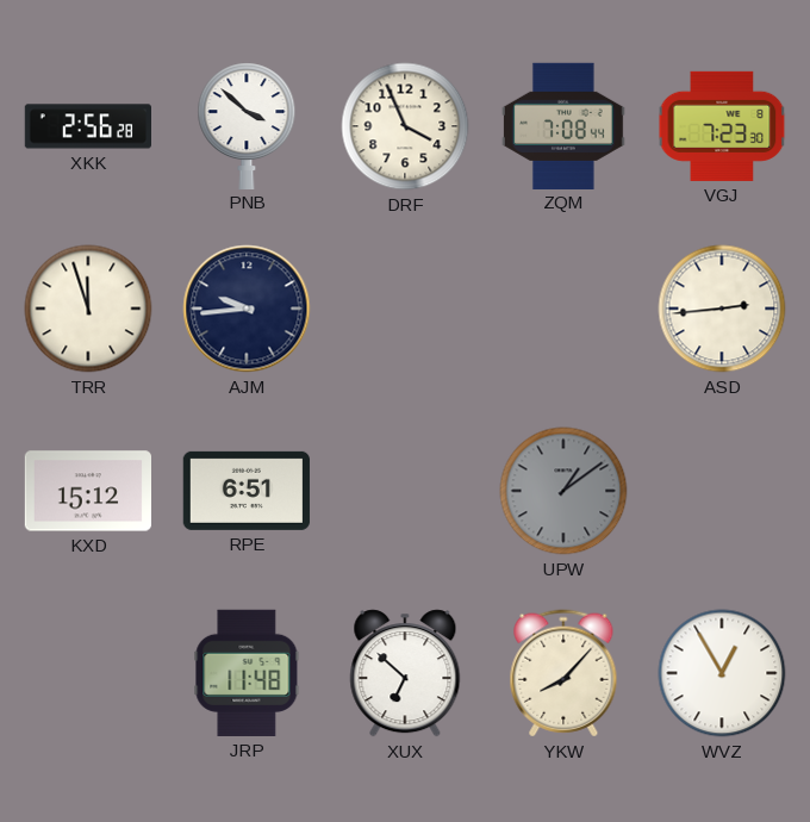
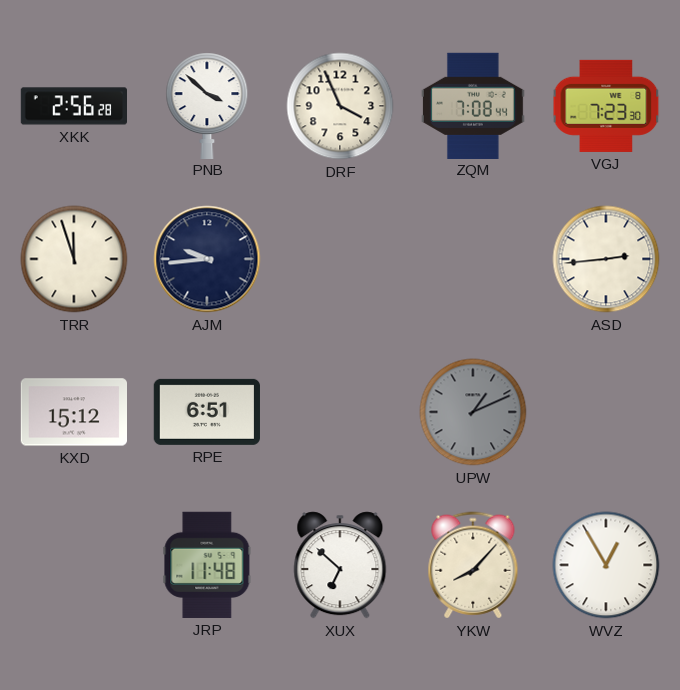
UPW: 1:09 -> 1:11 (473, 412)
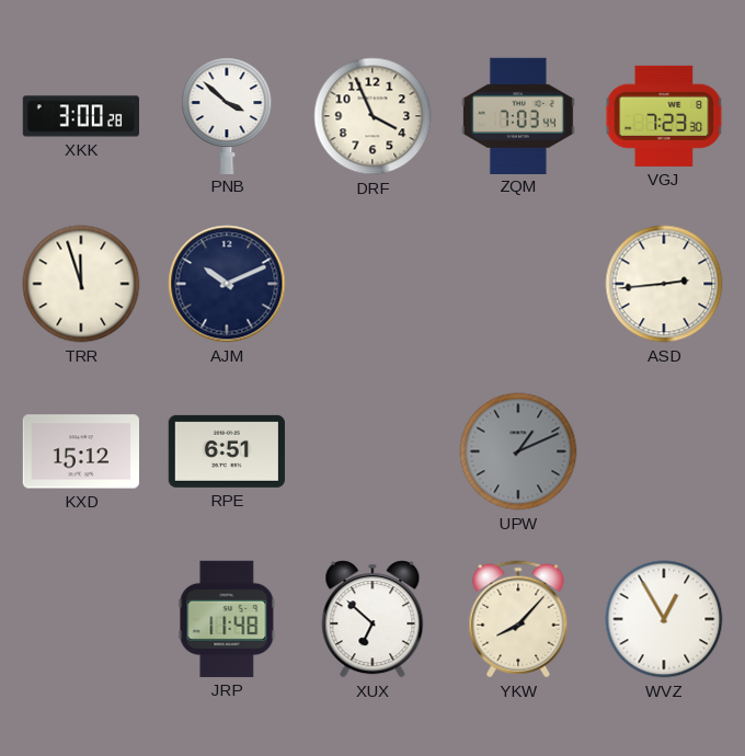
XKK: 2:56 -> 3:00 (80, 116)
ZQM: 7:08 -> 7:03 (518, 115)
AJM: 9:44 -> 10:11 (227, 284)
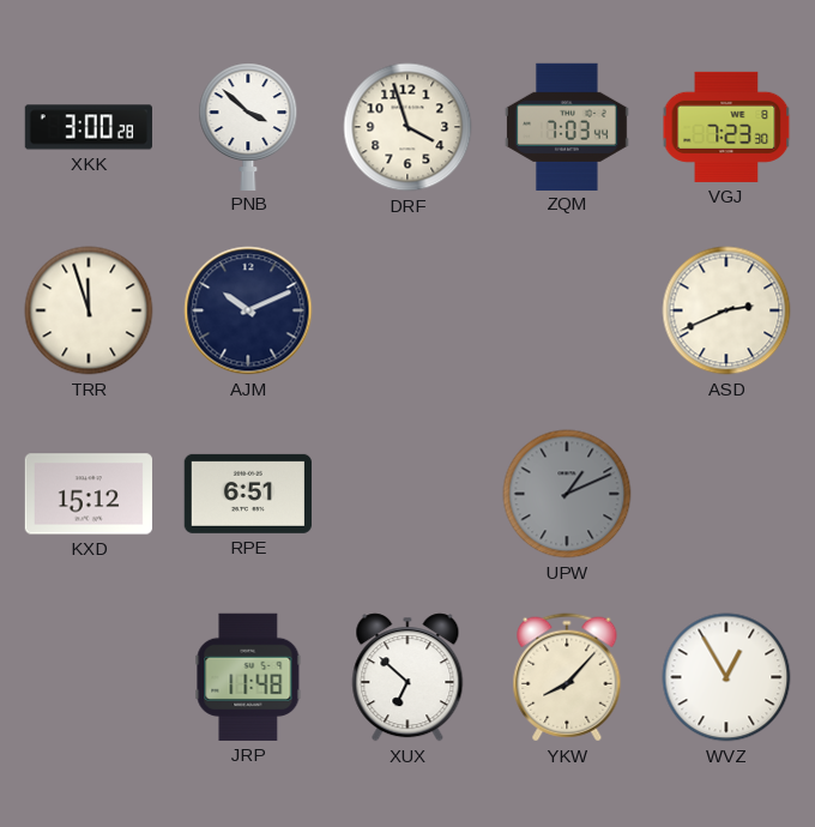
DRF: 3:56 -> 3:57 (407, 127)
ASD: 2:44 -> 2:41 (726, 310)
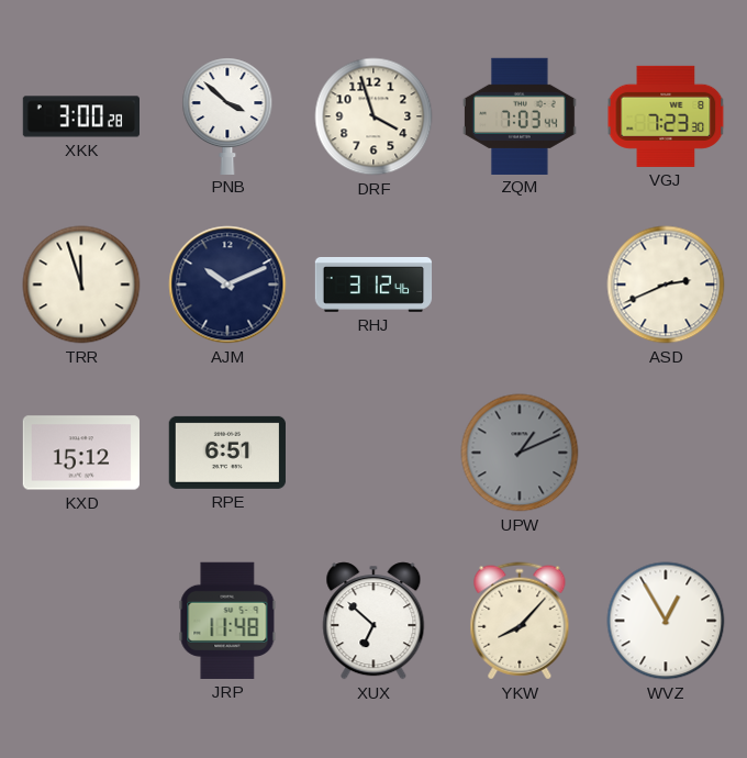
RHJ: none -> 3:12 (374, 285)
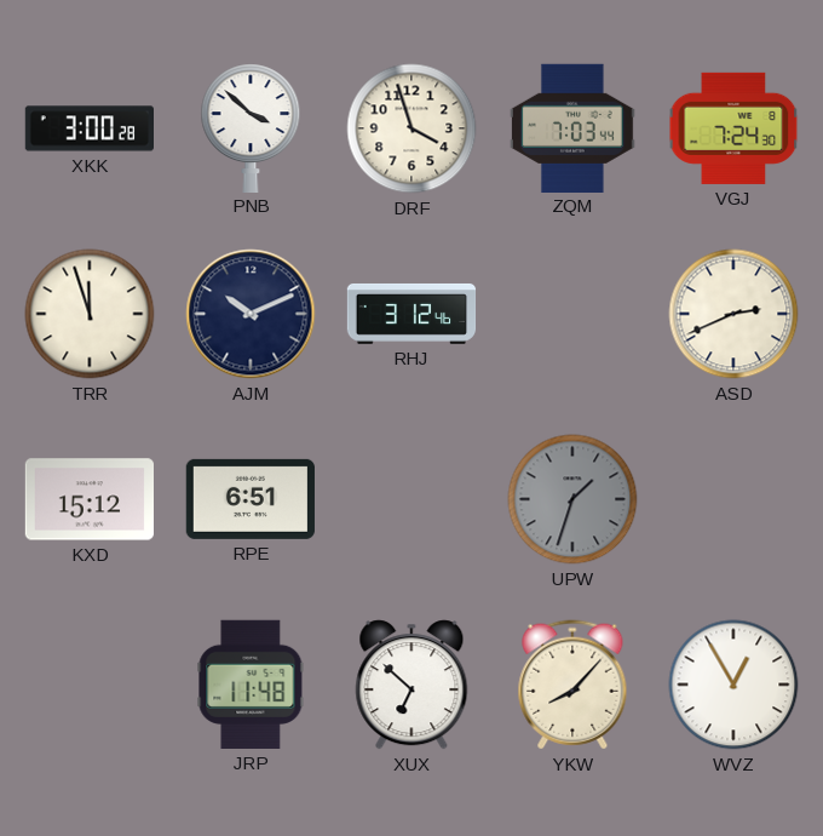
VGJ: 7:23 -> 7:24 (733, 128)
UPW: 1:11 -> 1:33 (572, 499)
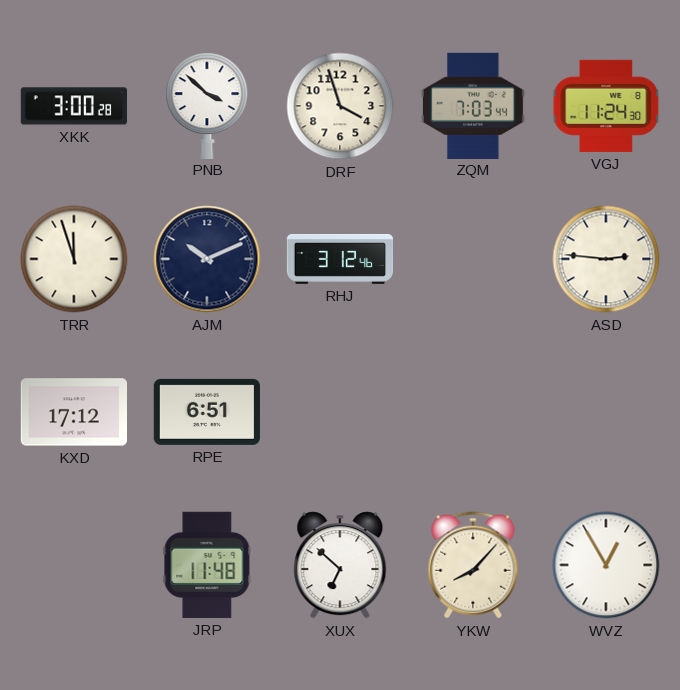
VGJ: 7:24 -> 11:24 (606, 106)
ASD: 2:41 -> 2:46 (606, 259)
KXD: 15:12 -> 17:12 (73, 412)
UPW: 1:33 -> none (572, 499)
